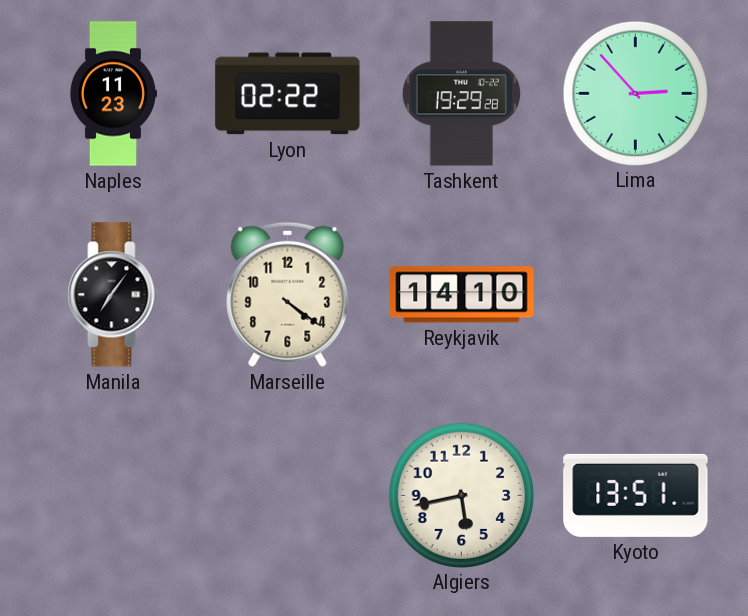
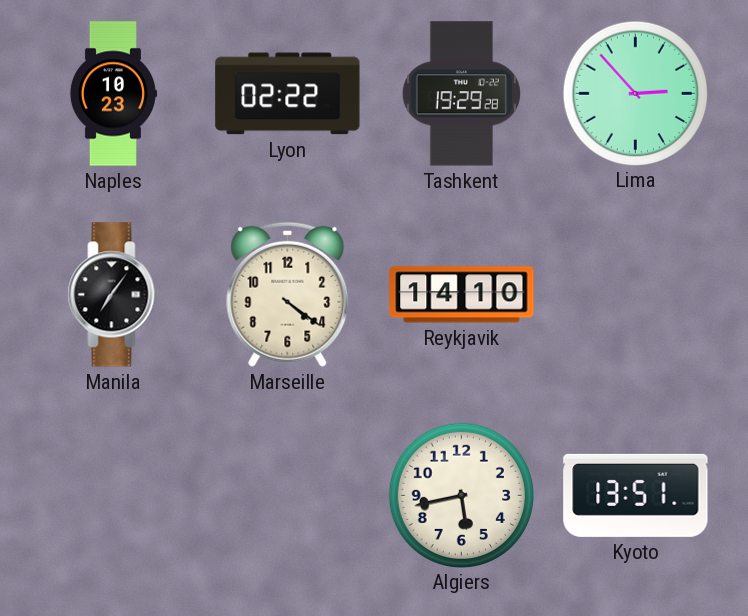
Naples: 11:23 -> 10:23 (113, 94)
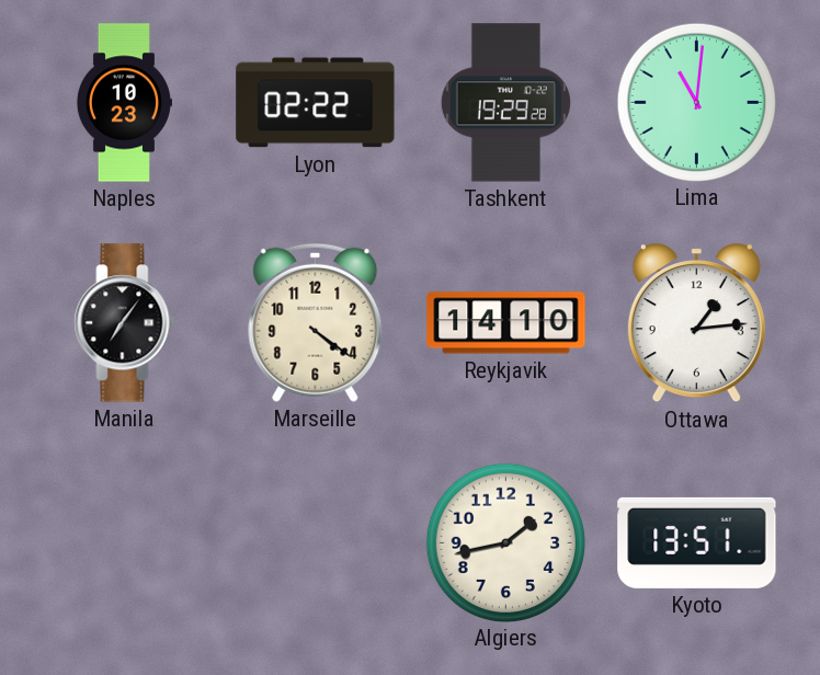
Lima: 2:53 -> 11:01 (696, 102)
Ottawa: none -> 1:14 (696, 323)
Algiers: 5:43 -> 1:43 (505, 542)
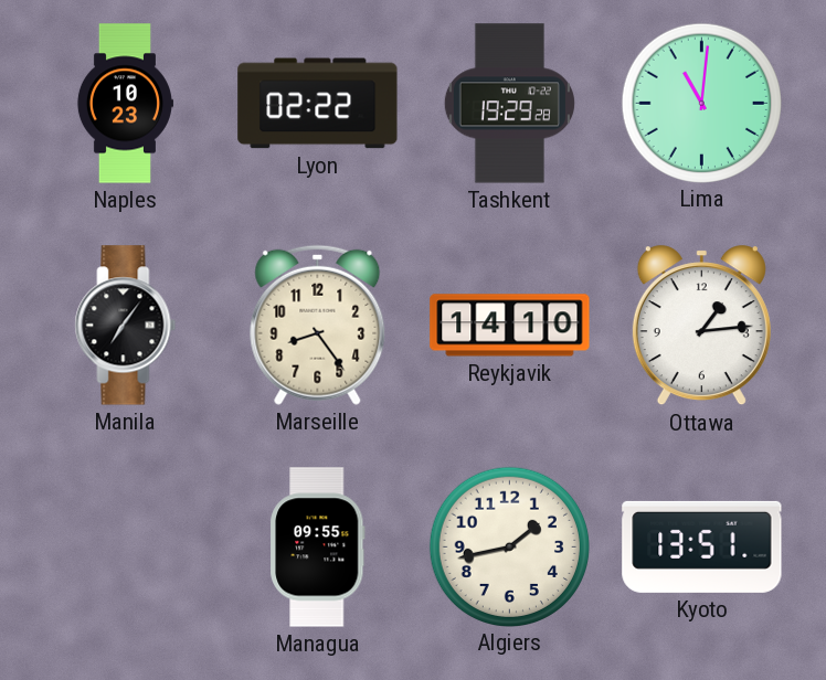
Marseille: 4:21 -> 8:24 (318, 325)
Managua: none -> 09:55 (318, 548)
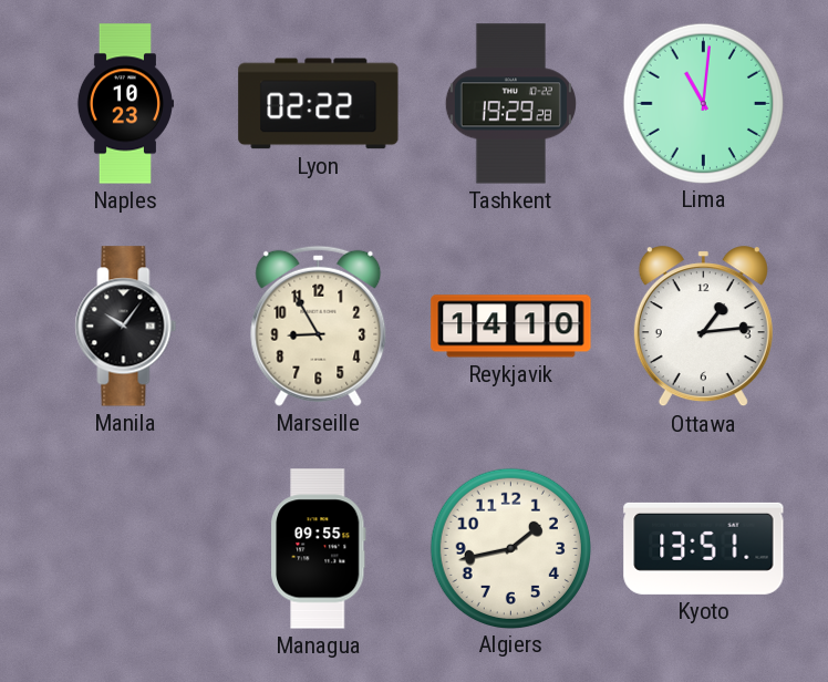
Manila: 7:06 -> 10:06 (126, 327)
Marseille: 8:24 -> 8:55 (319, 325)
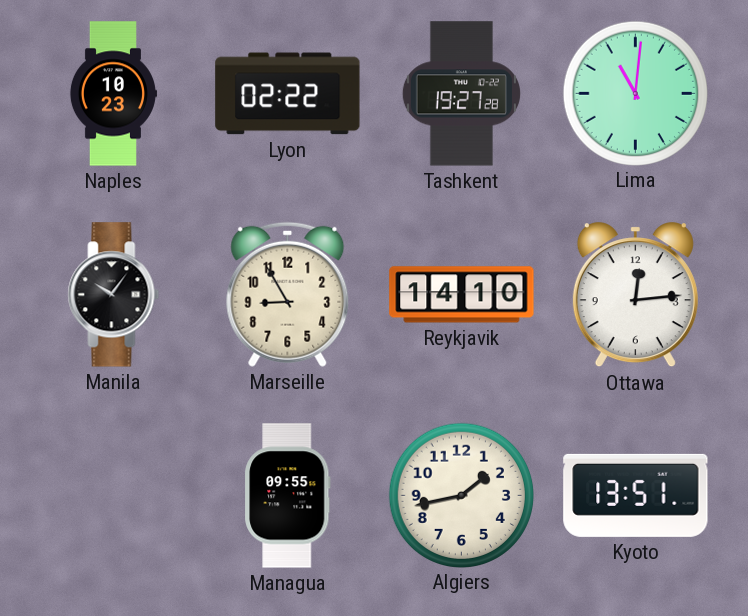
Tashkent: 19:29 -> 19:27 (461, 94)
Ottawa: 1:14 -> 12:14 (635, 295)
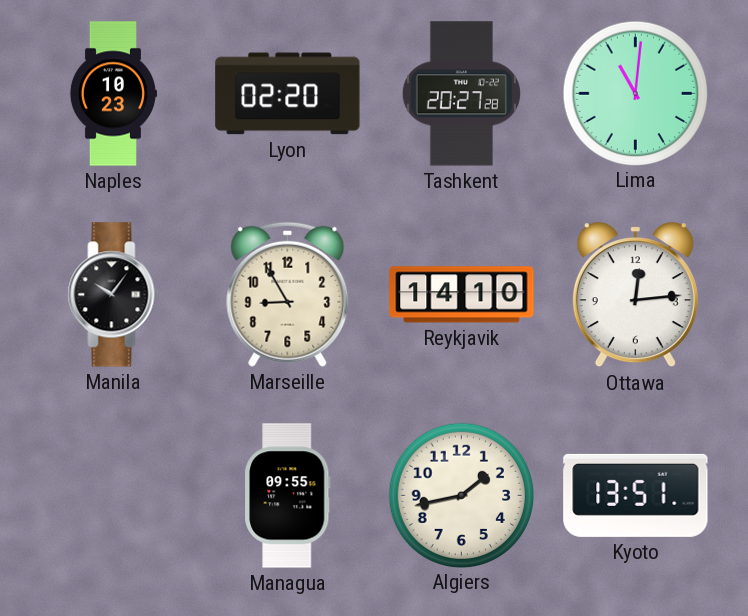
Lyon: 02:22 -> 02:20 (288, 94)
Tashkent: 19:27 -> 20:27 (461, 94)
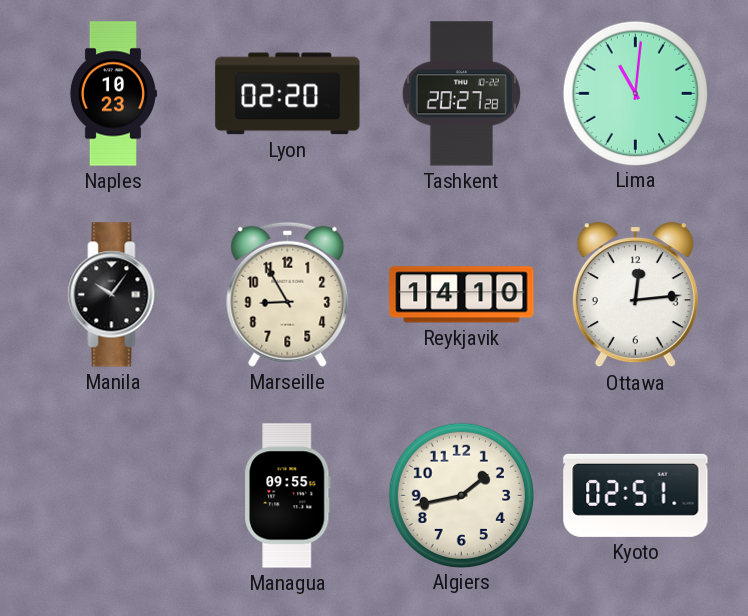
Kyoto: 13:51 -> 02:51 (636, 495)
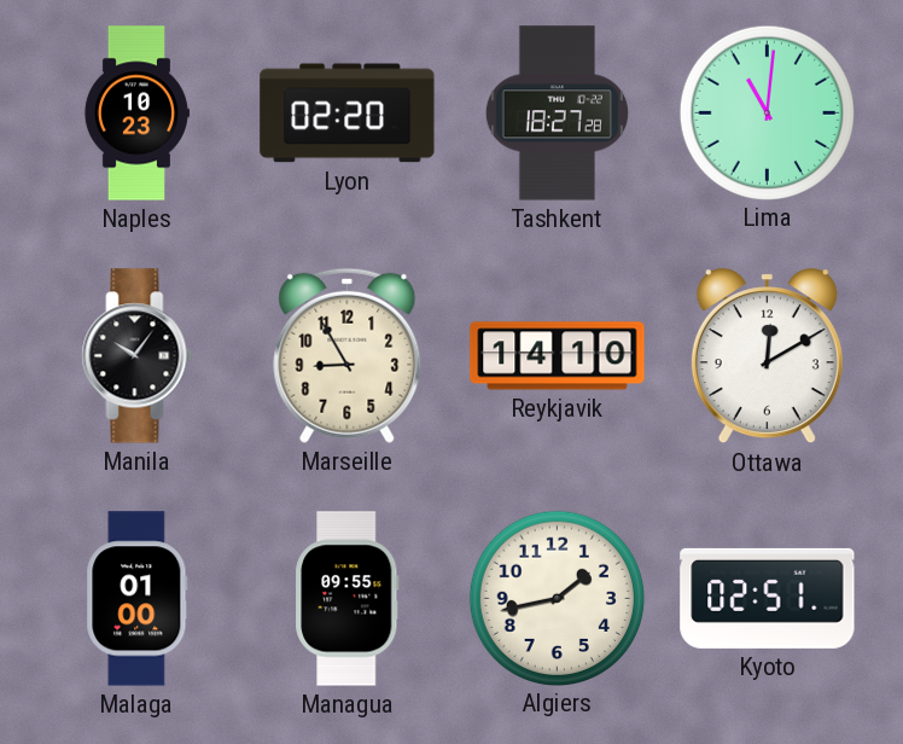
Tashkent: 20:27 -> 18:27 (557, 114)
Ottawa: 12:14 -> 12:10 (767, 356)
Malaga: none -> 01:00 (138, 599)
